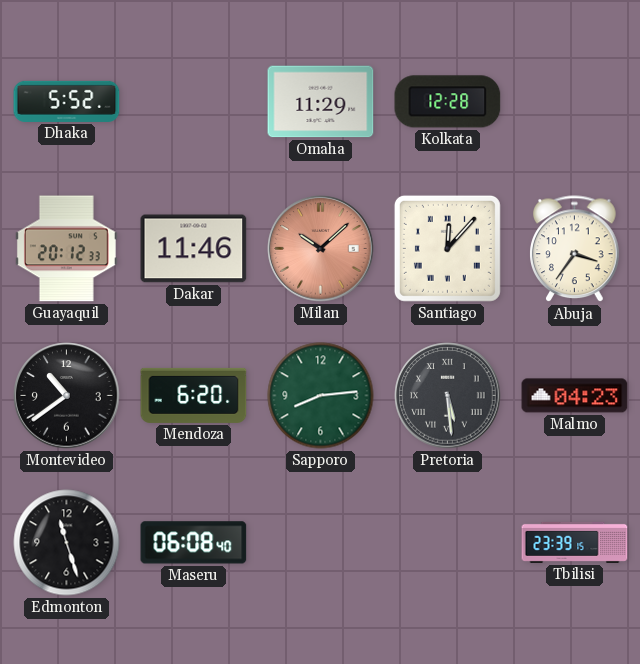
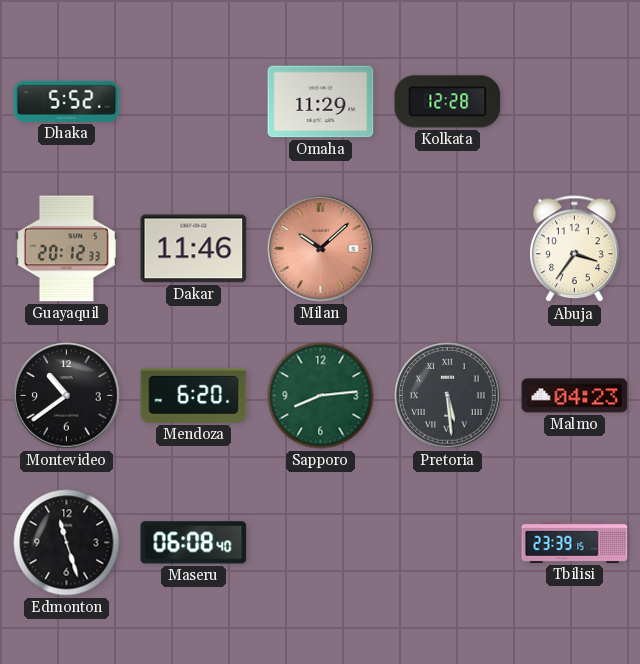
Santiago: 12:07 -> none (447, 248)
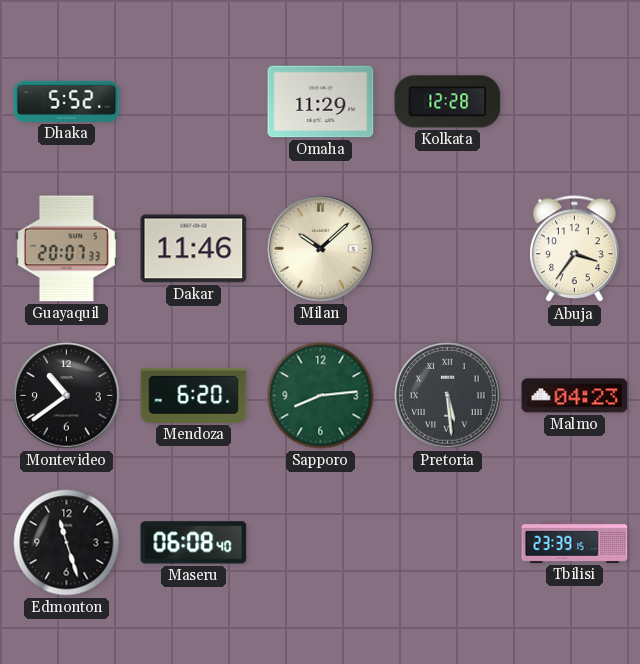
Guayaquil: 20:12 -> 20:07 (66, 249)
Milan dial: salmon -> cream (321, 249)
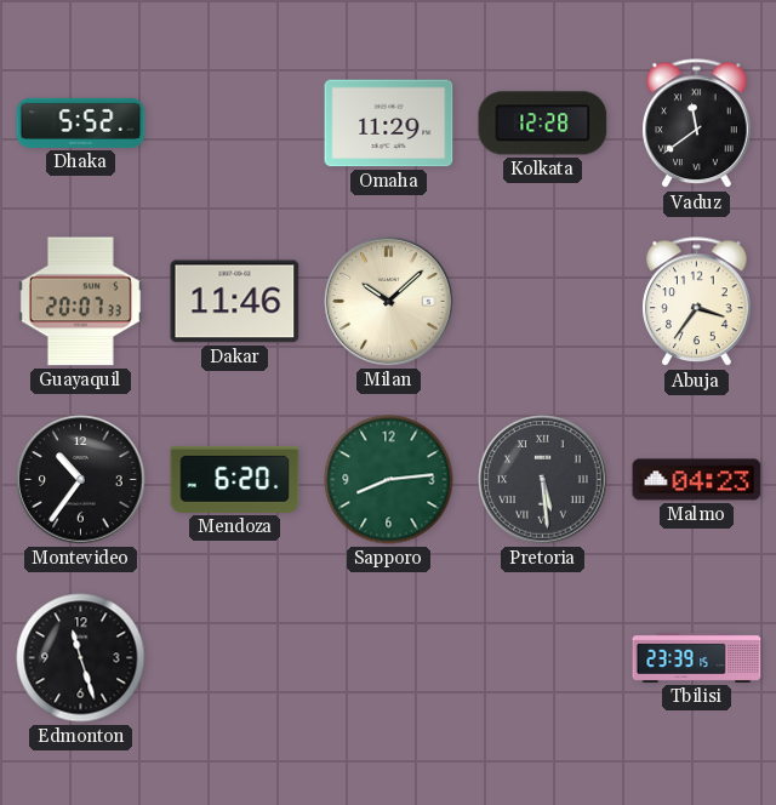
Vaduz: none -> 11:39 (697, 124)
Montevideo: 10:39 -> 10:36 (81, 480)
Maseru: 06:08 -> none (194, 543)
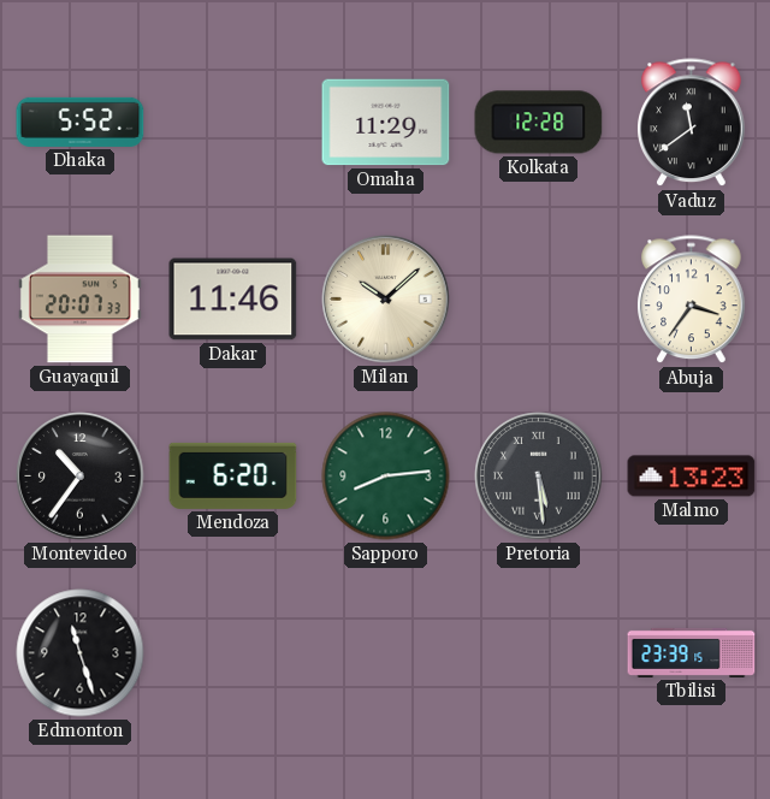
Malmo: 04:23 -> 13:23 (692, 477)
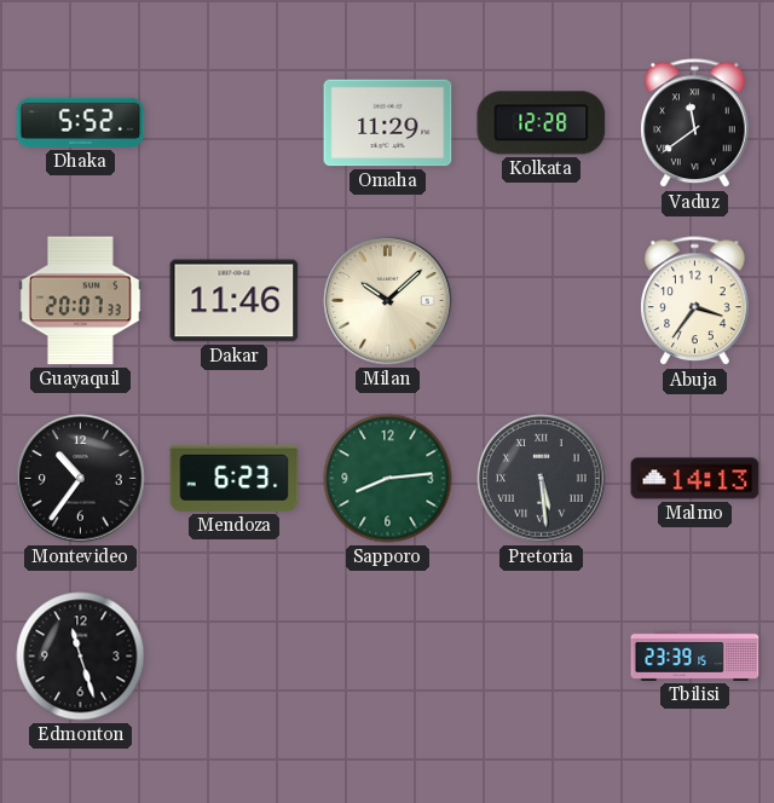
Mendoza: 6:20 -> 6:23 (235, 478)
Malmo: 13:23 -> 14:13 (695, 479)
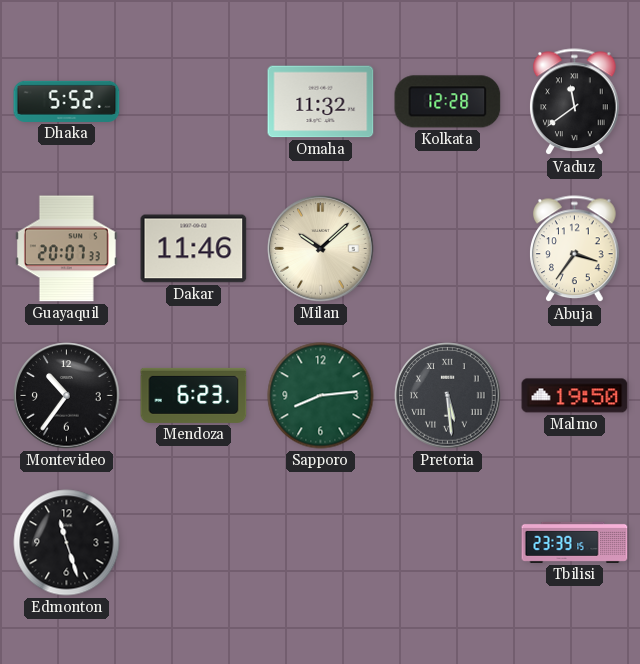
Omaha: 11:29 -> 11:32 (321, 102)
Malmo: 14:13 -> 19:50 (575, 396)
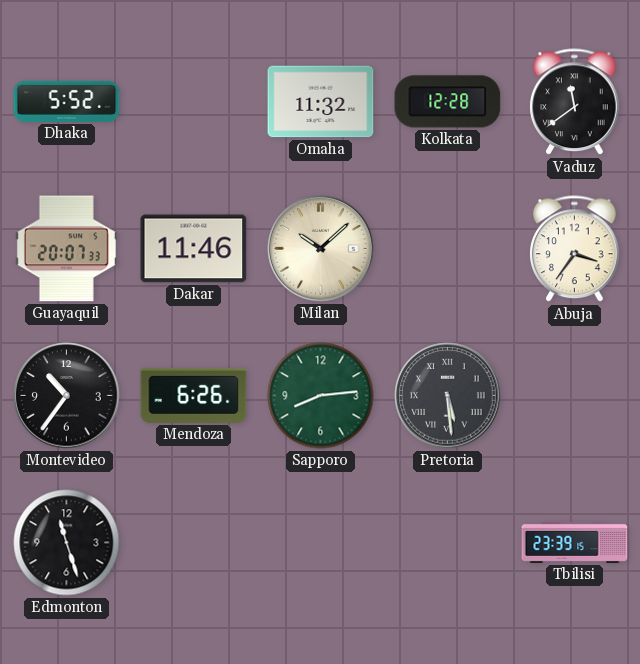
Mendoza: 6:23 -> 6:26 (194, 395)
Malmo: 19:50 -> none (575, 396)
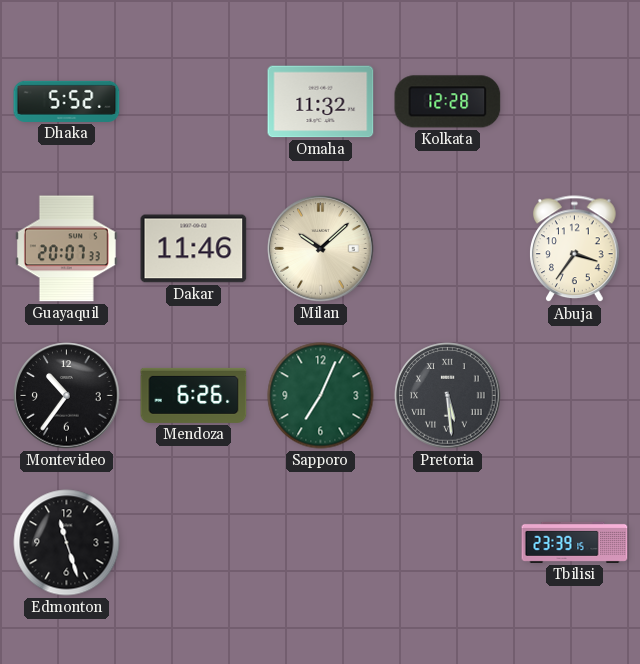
Vaduz: 11:39 -> none (575, 102)
Sapporo: 8:14 -> 7:04 (321, 396)
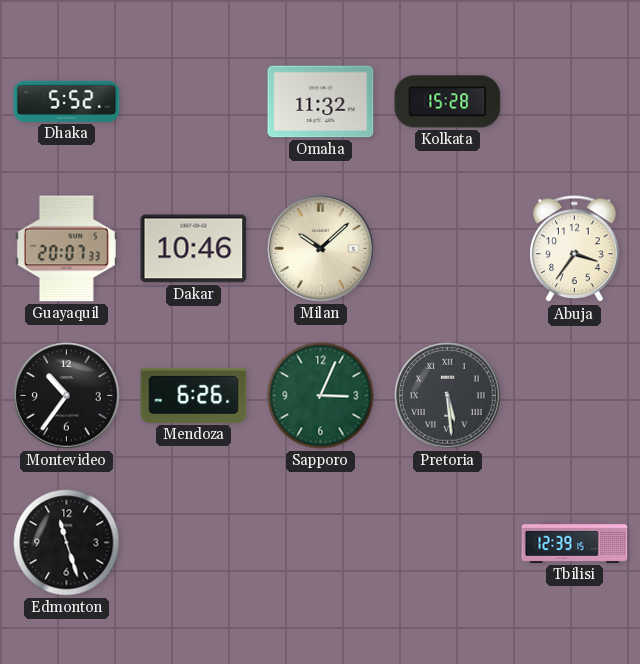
Kolkata: 12:28 -> 15:28 (448, 102)
Dakar: 11:46 -> 10:46 (194, 249)
Sapporo: 7:04 -> 3:04 (321, 396)
Tbilisi: 23:39 -> 12:39 (575, 542)
